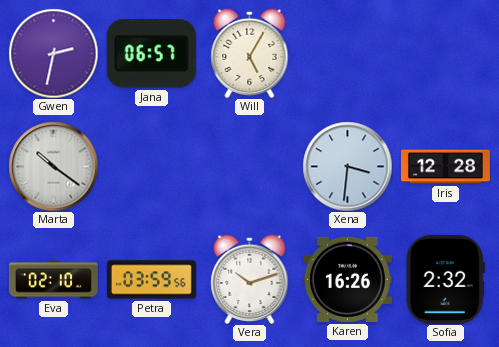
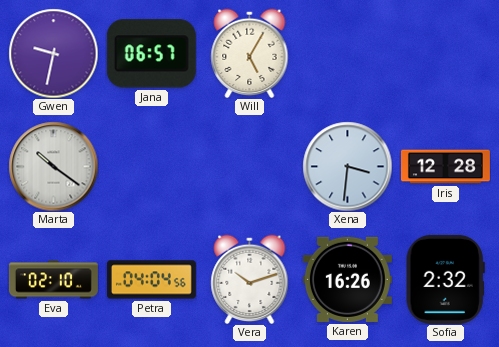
Gwen: 2:32 -> 9:32 (53, 53)
Petra: 03:59 -> 04:04 (151, 280)
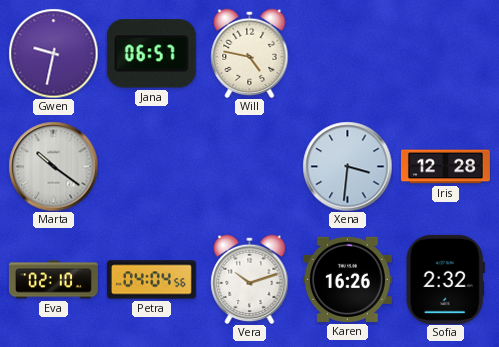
Will: 5:05 -> 4:47 (250, 53)
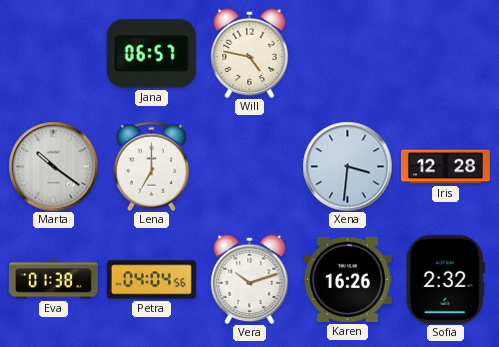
Gwen: 9:32 -> none (53, 53)
Lena: none -> 7:00 (151, 166)
Eva: 02:10 -> 01:38 (53, 280)
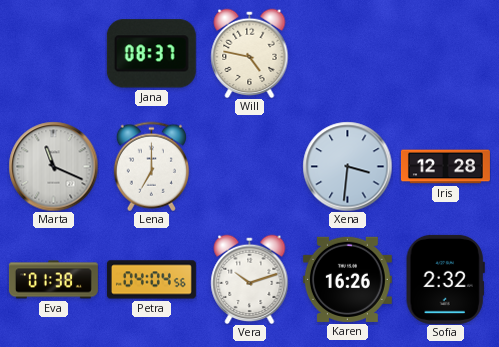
Jana: 06:57 -> 08:37 (151, 54)
Marta: 10:21 -> 11:19 (53, 166)
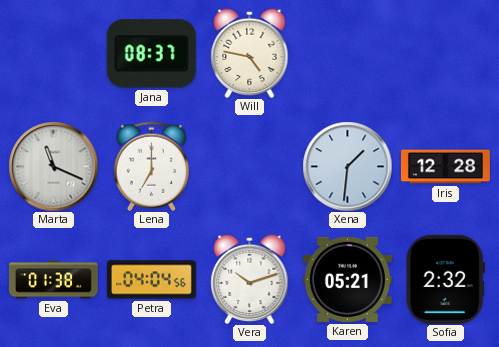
Xena: 3:31 -> 1:31 (347, 166)
Karen: 16:26 -> 05:21 (347, 279)
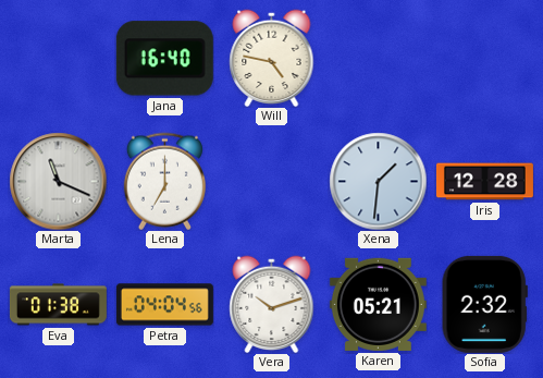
Jana: 08:37 -> 16:40 (164, 59)
